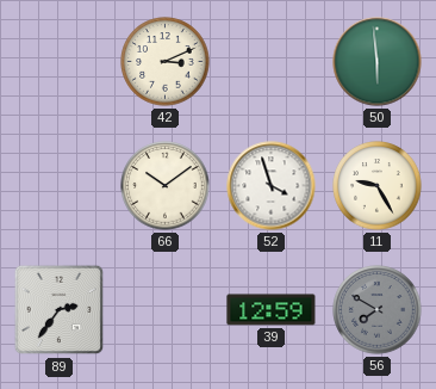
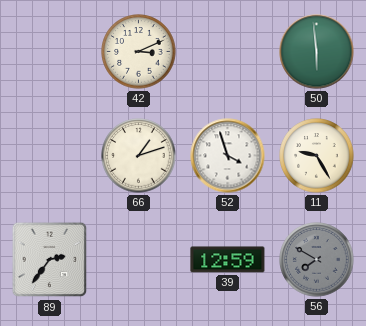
66: 10:09 -> 1:12 (139, 156)
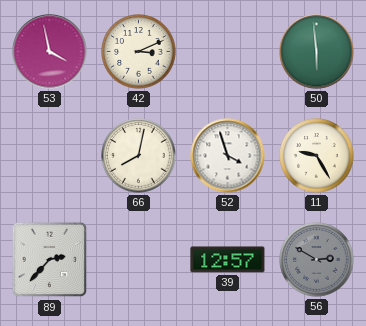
53: none -> 3:58 (50, 52)
66: 1:12 -> 8:02 (139, 156)
89: 2:36 -> 2:37 (50, 260)
39: 12:59 -> 12:57 (228, 260)
56: 7:50 -> 2:50 (317, 260)
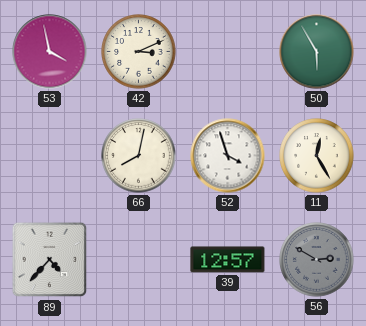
50: 5:59 -> 5:55 (317, 52)
11: 9:25 -> 12:25 (317, 156)
89: 2:37 -> 4:37 (50, 260)
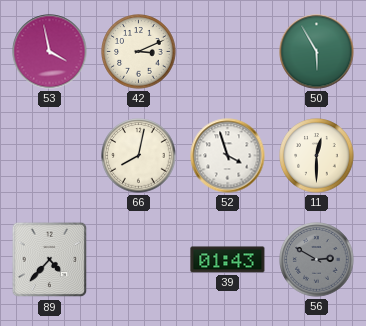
11: 12:25 -> 12:30 (317, 156)
39: 12:57 -> 01:43 (228, 260)
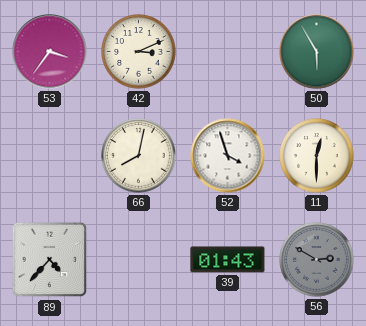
53: 3:58 -> 3:36 (50, 52)
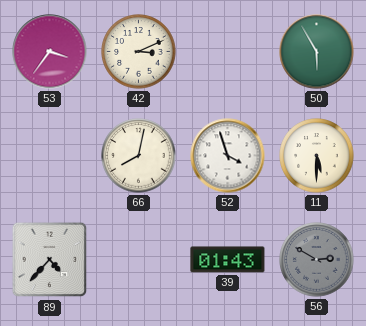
11: 12:30 -> 5:30 (317, 156)
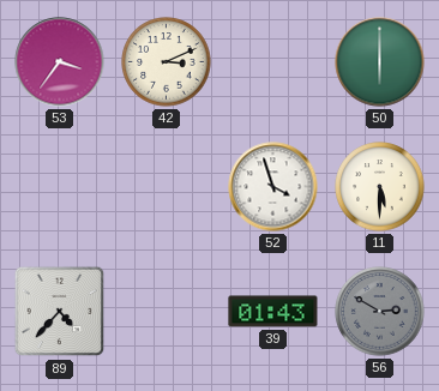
50: 5:55 -> 6:00 (380, 62)
66: 8:02 -> none (139, 156)
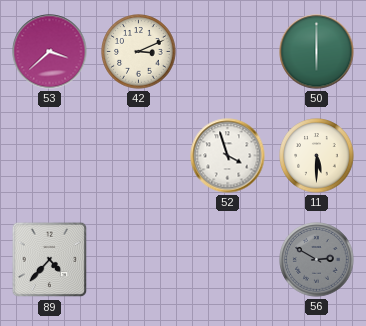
53: 3:36 -> 3:38 (50, 52)
39: 01:43 -> none (273, 312)
